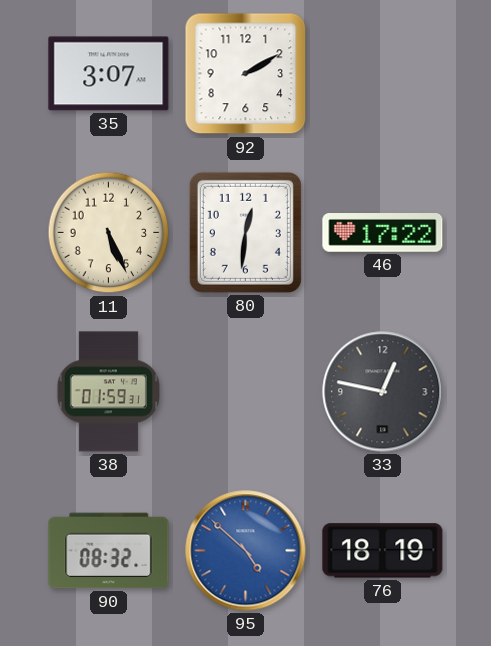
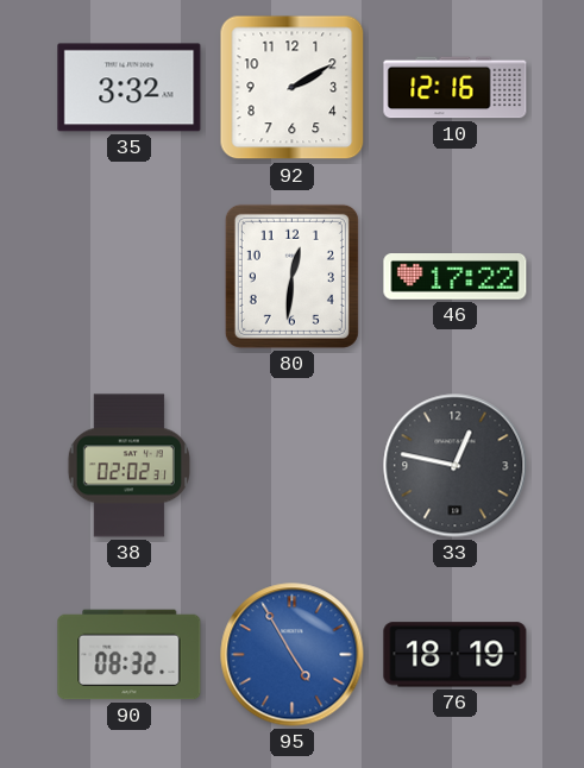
35: 3:07 -> 3:32 (130, 88)
10: none -> 12:16 (456, 88)
11: 5:26 -> none (109, 233)
38: 01:59 -> 02:02 (128, 466)
95: 4:52 -> 4:55 (293, 655)
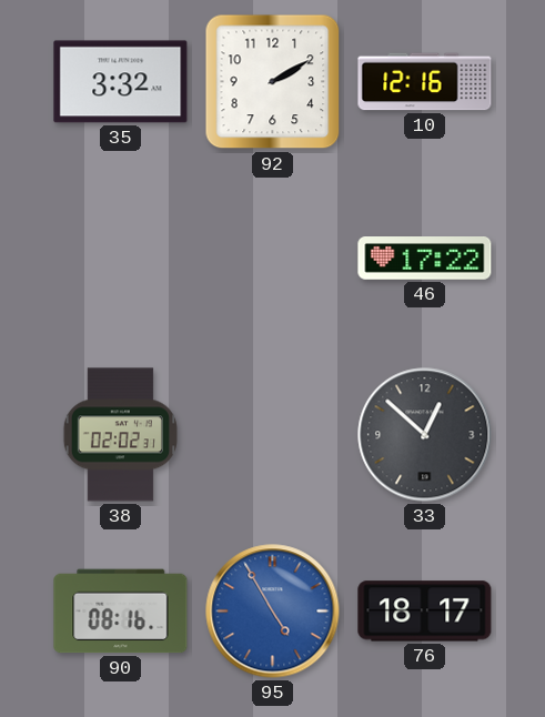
80: 12:31 -> none (291, 276)
33: 12:47 -> 12:52 (425, 435)
90: 08:32 -> 08:16 (121, 612)
76: 18:19 -> 18:17 (425, 612)
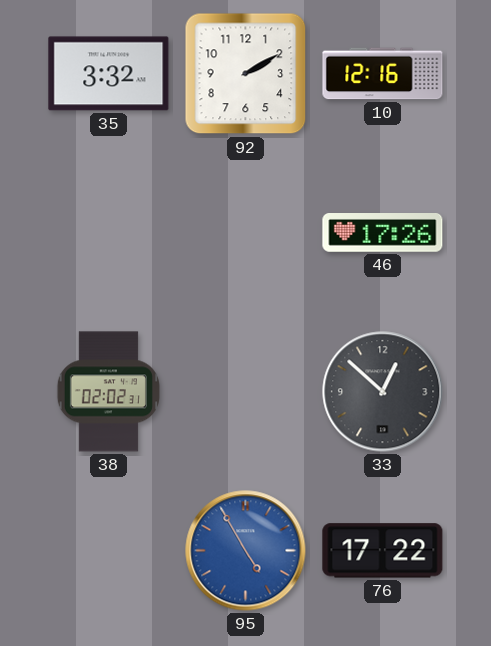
46: 17:22 -> 17:26 (383, 233)
90: 08:16 -> none (121, 612)
76: 18:17 -> 17:22 (383, 551)
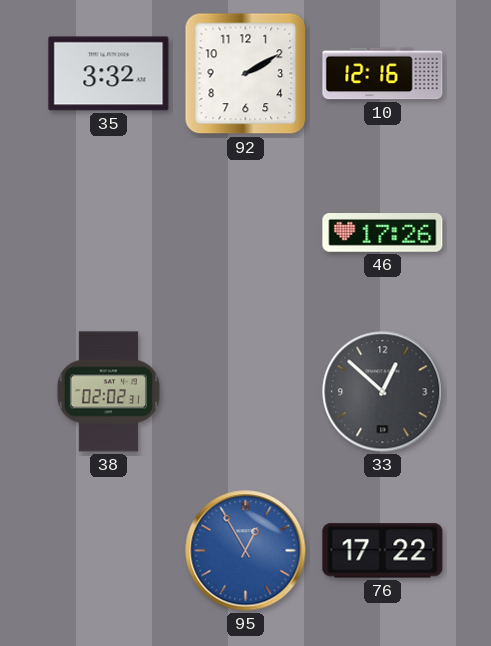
95: 4:55 -> 12:55 (246, 551)
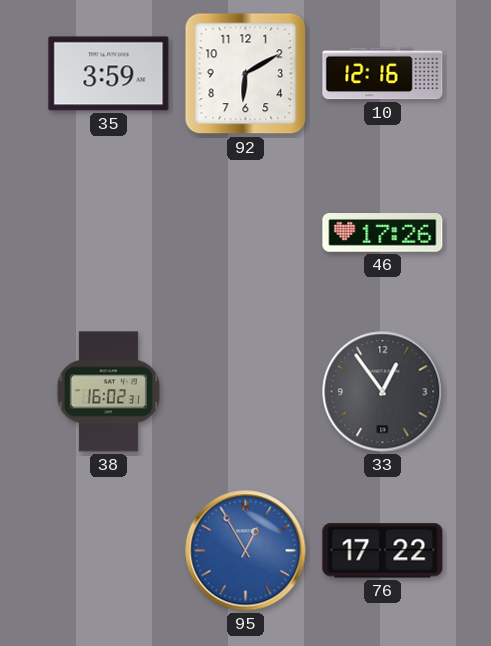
35: 3:32 -> 3:59 (109, 74)
92: 2:10 -> 6:10 (246, 74)
38: 02:02 -> 16:02 (108, 392)
33: 12:52 -> 12:54 (383, 392)
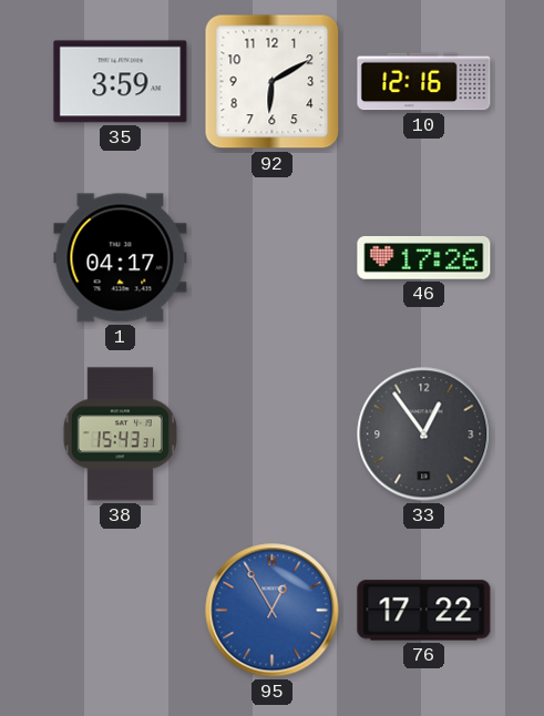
1: none -> 04:17 (121, 258)
38: 16:02 -> 15:43 (120, 434)
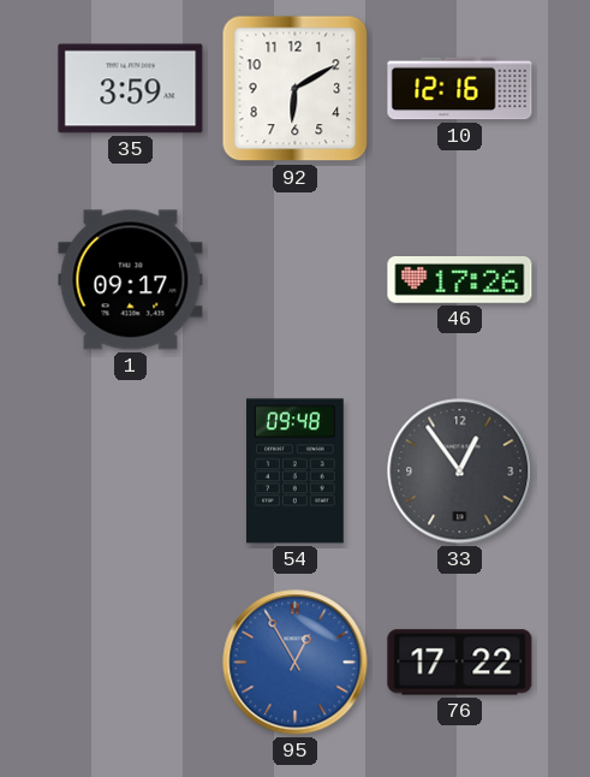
1: 04:17 -> 09:17 (131, 280)
38: 15:43 -> none (120, 434)
54: none -> 09:48 (296, 471)
